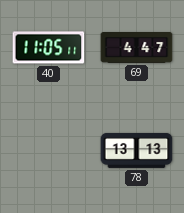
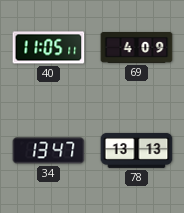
69: 4:47 -> 4:09 (137, 48)
34: none -> 13:47 (49, 151)
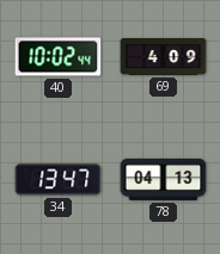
40: 11:05 -> 10:02 (59, 57)
78: 13:13 -> 04:13 (164, 179)
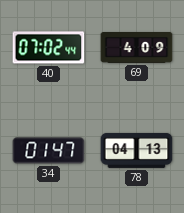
40: 10:02 -> 07:02 (49, 48)
34: 13:47 -> 01:47 (49, 151)
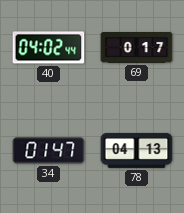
40: 07:02 -> 04:02 (49, 48)
69: 4:09 -> 0:17 (137, 48)
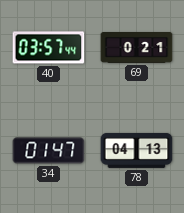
40: 04:02 -> 03:57 (49, 48)
69: 0:17 -> 0:21 (137, 48)
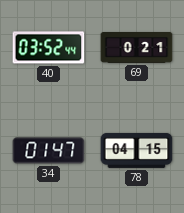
40: 03:57 -> 03:52 (49, 48)
78: 04:13 -> 04:15 (137, 150)
